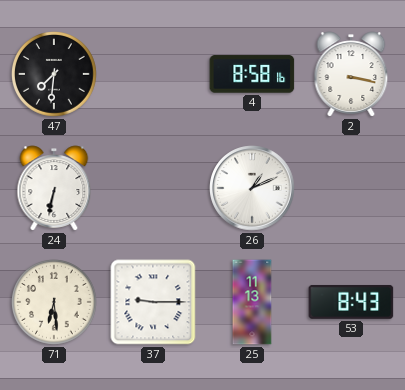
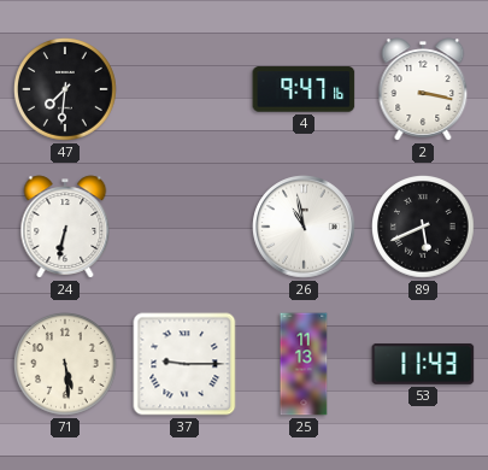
4: 8:58 -> 9:47 (304, 89)
26: 1:11 -> 10:58 (304, 227)
89: none -> 5:41 (424, 228)
71: 6:29 -> 5:29 (66, 365)
53: 8:43 -> 11:43 (423, 364)
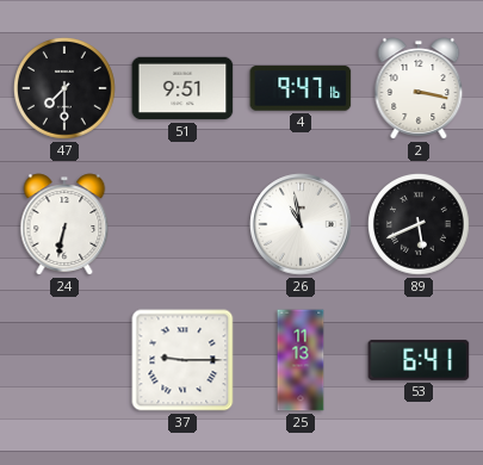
47: 7:31 -> 7:30 (66, 89)
51: none -> 9:51 (182, 88)
71: 5:29 -> none (66, 365)
53: 11:43 -> 6:41 (419, 360)
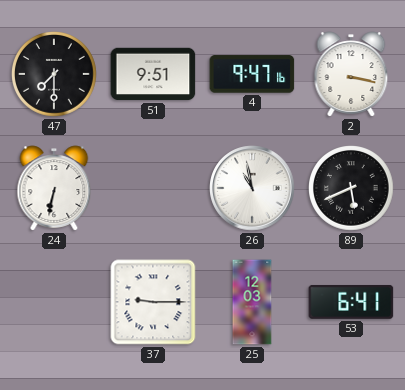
25: 11:13 -> 12:03 (252, 302)
